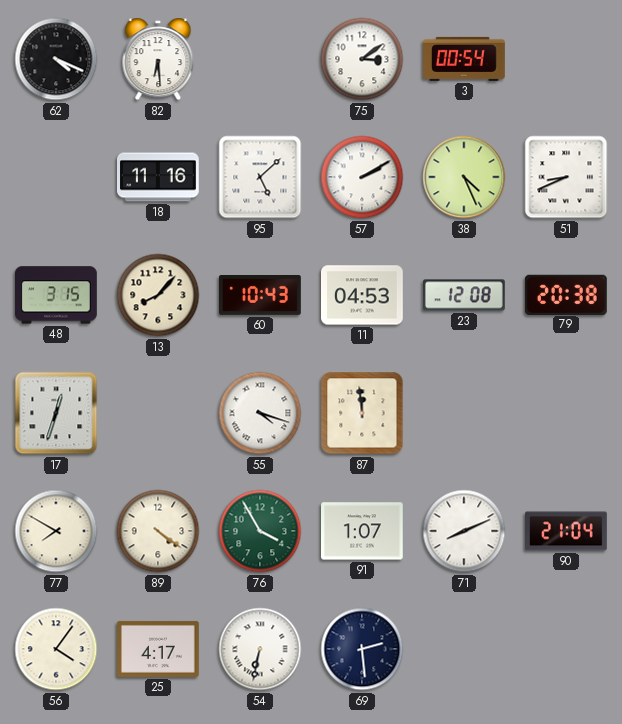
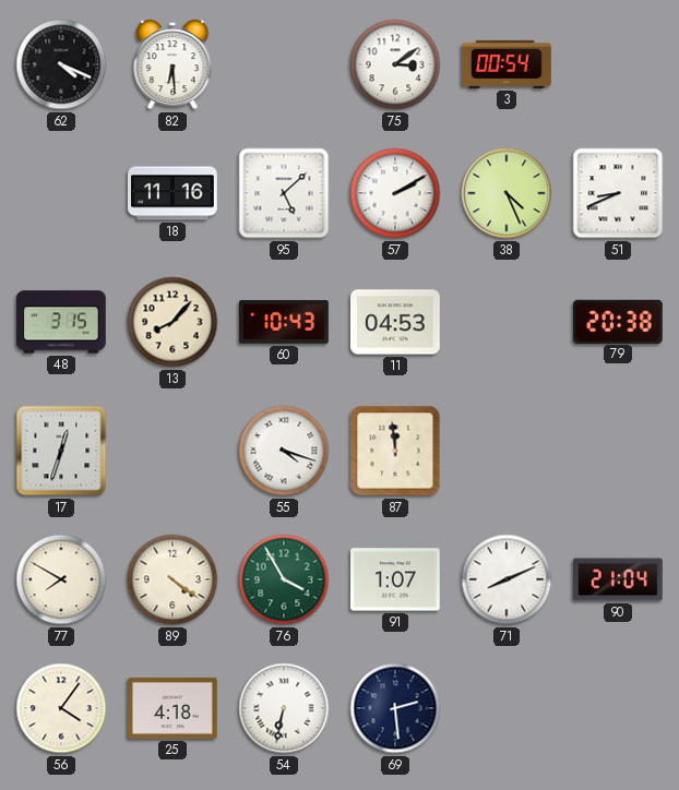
23: 12:08 -> none (465, 295)
25: 4:17 -> 4:18 (174, 708)
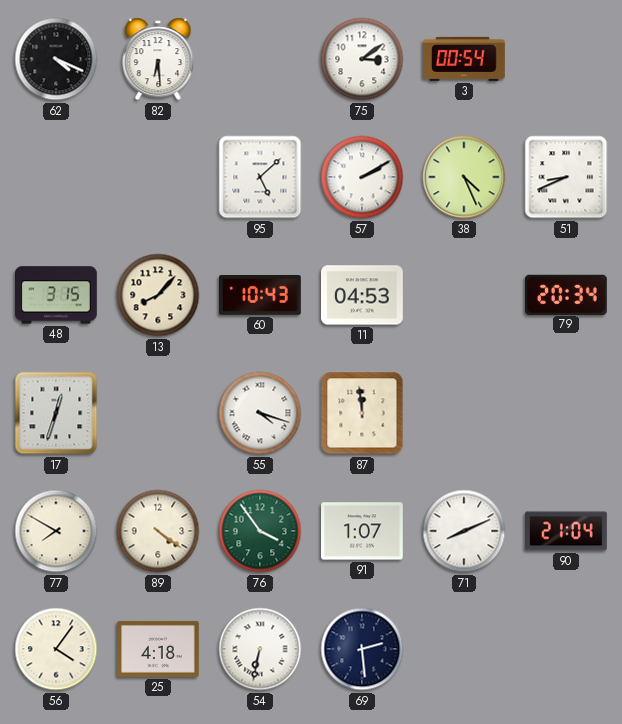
18: 11:16 -> none (174, 193)
79: 20:38 -> 20:34 (566, 294)
76: 3:55 -> 3:54 (260, 531)
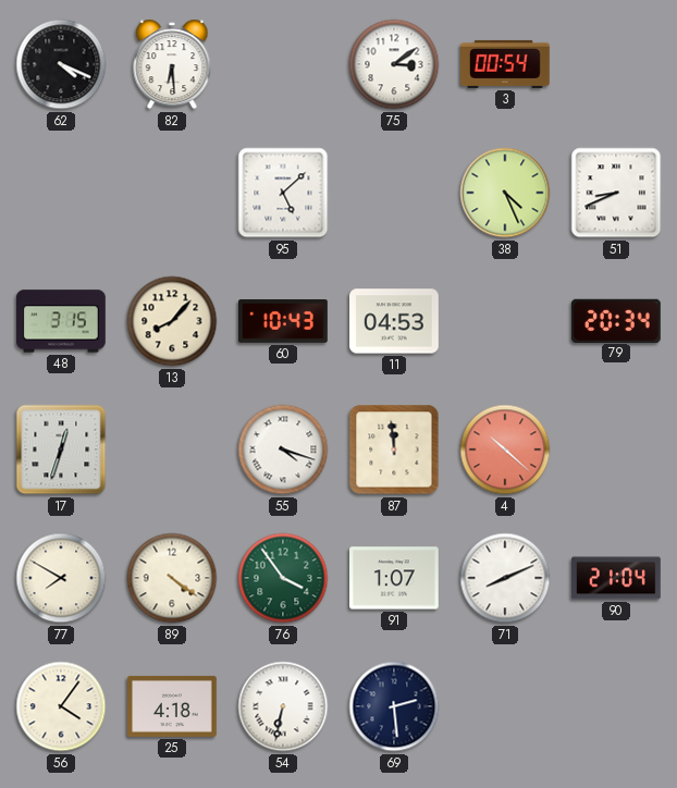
57: 2:10 -> none (362, 177)
4: none -> 10:22 (505, 450)
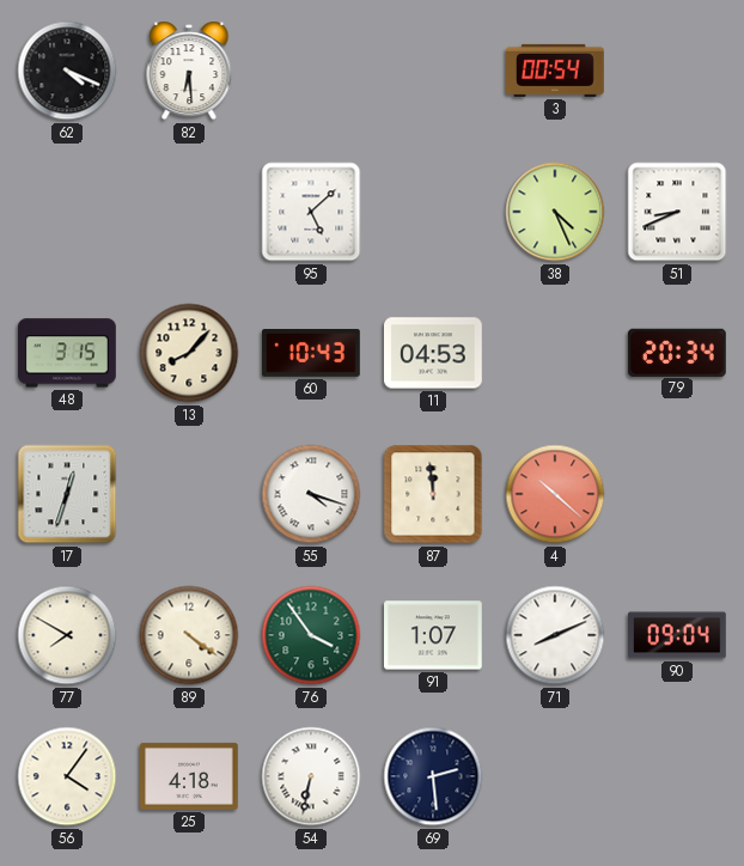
75: 3:09 -> none (394, 64)
90: 21:04 -> 09:04 (678, 635)
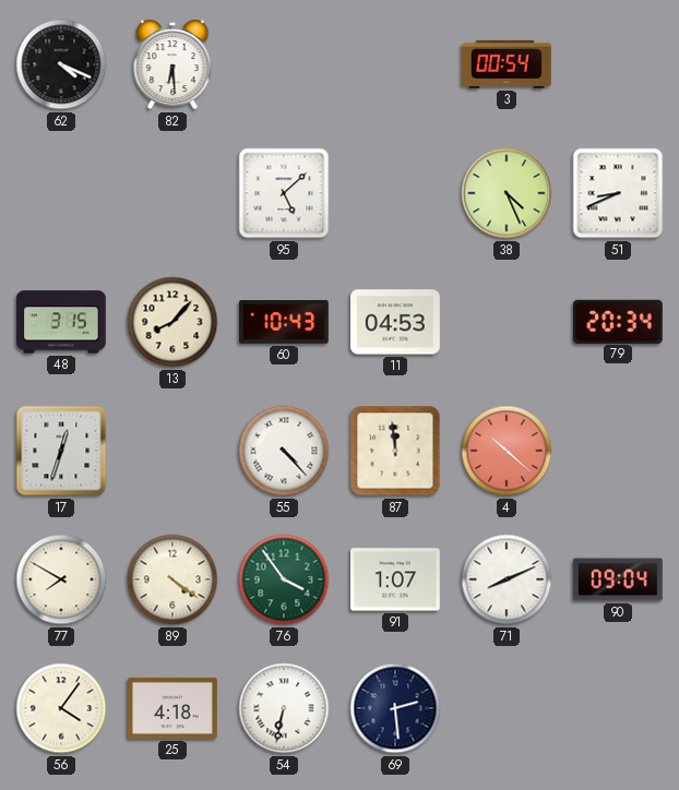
55: 4:18 -> 4:23 (284, 451)
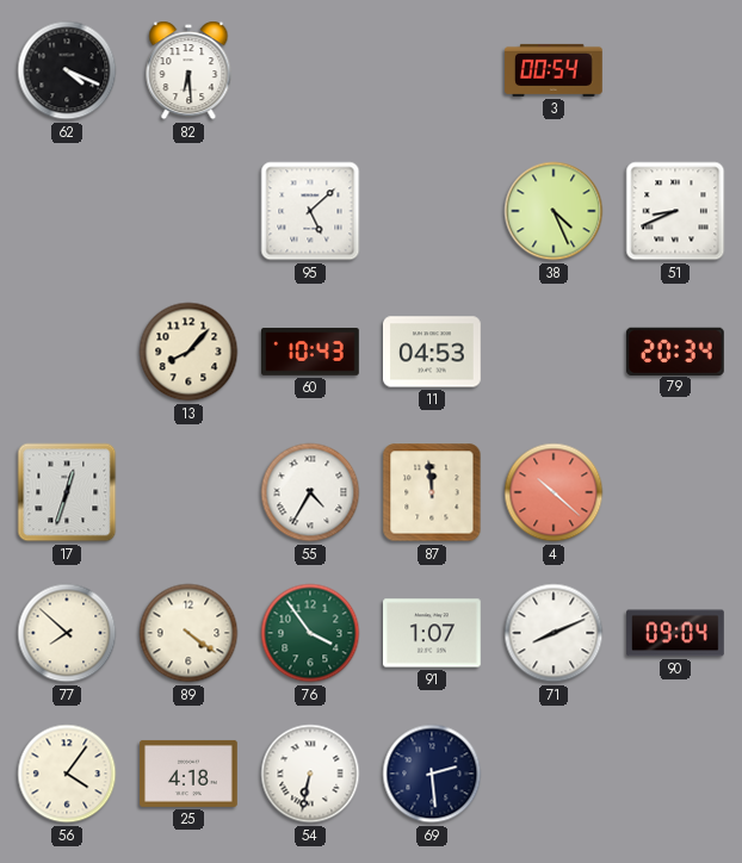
48: 3:15 -> none (62, 322)
55: 4:23 -> 4:35 (310, 492)
77: 7:50 -> 7:52 (67, 633)
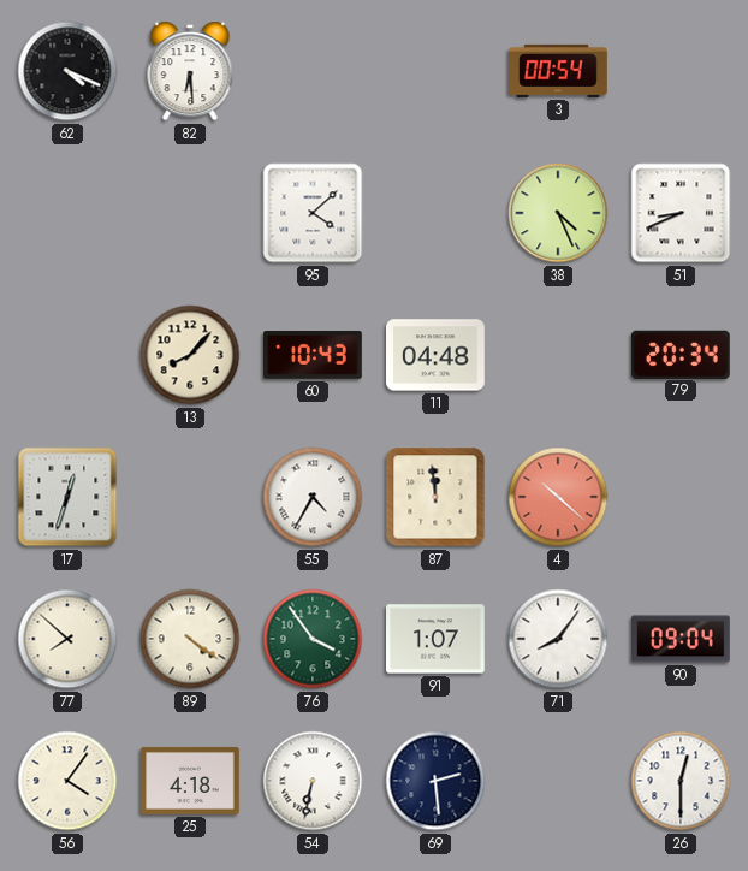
95: 5:08 -> 4:08 (313, 213)
11: 04:53 -> 04:48 (437, 355)
71: 8:11 -> 8:06 (558, 639)
26: none -> 12:30 (681, 781)
